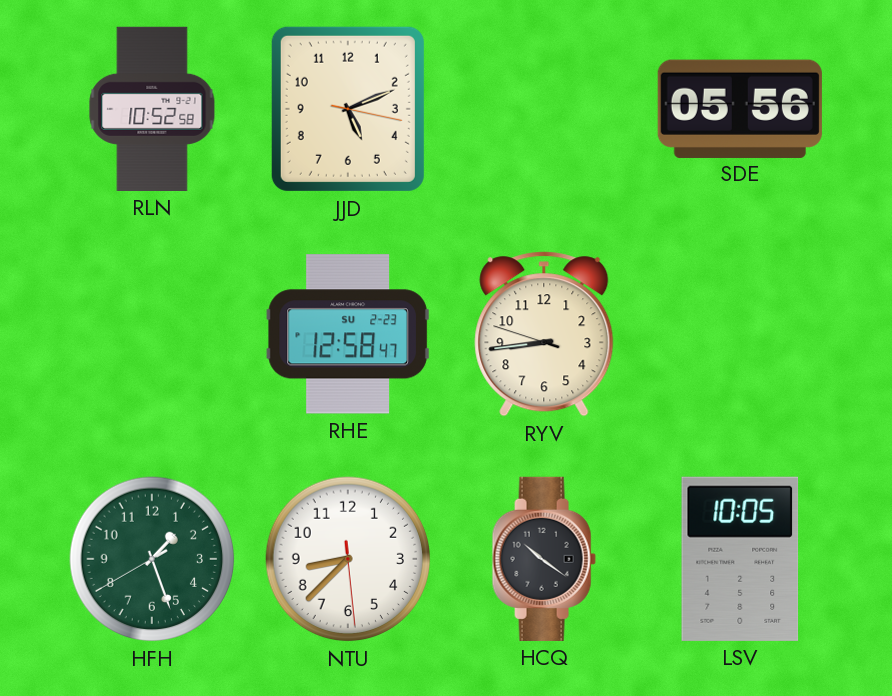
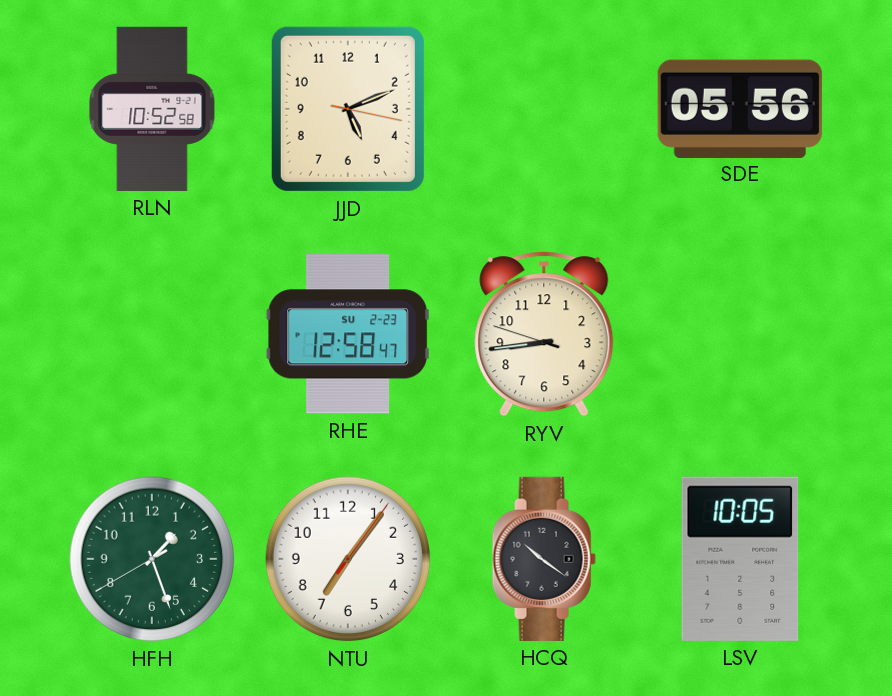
NTU: 8:37 -> 7:06 (348, 559)
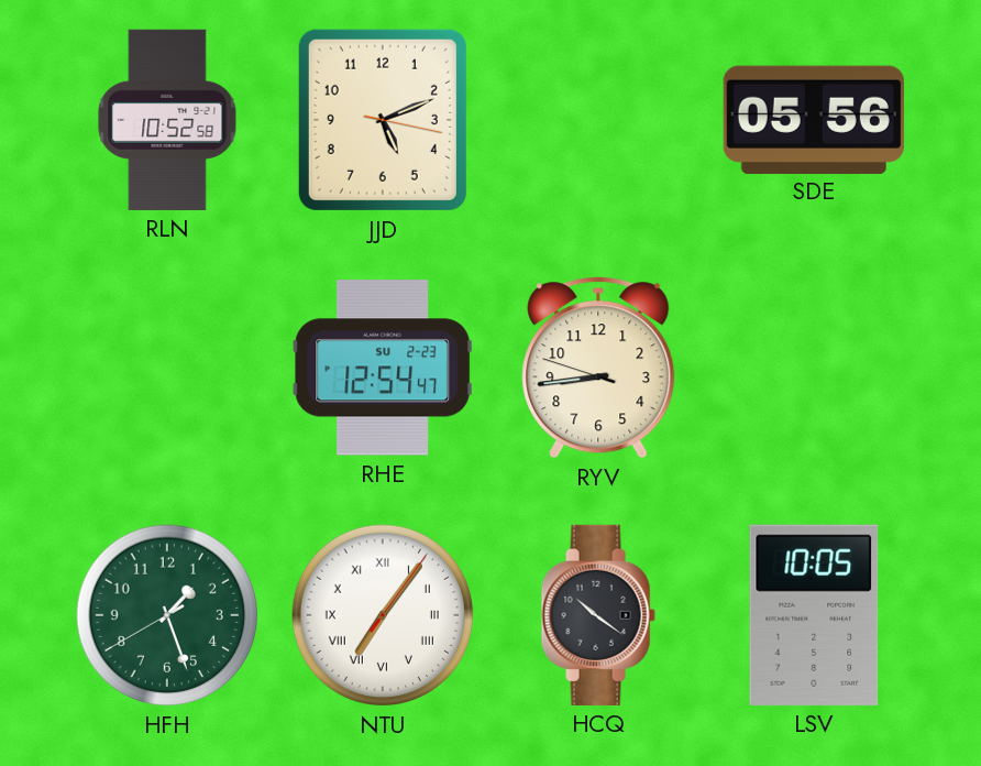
RHE: 12:58 -> 12:54 (383, 368)
NTU numerals: Arabic -> Roman (383, 615)
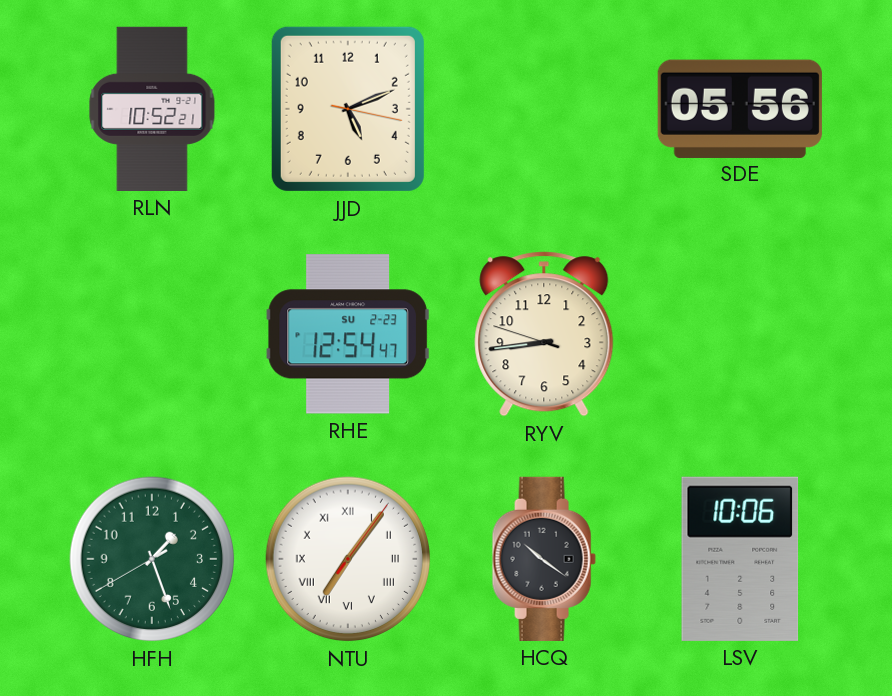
RLN: 10:52:58 -> 10:52:21 (152, 109)
LSV: 10:05 -> 10:06 (740, 559)
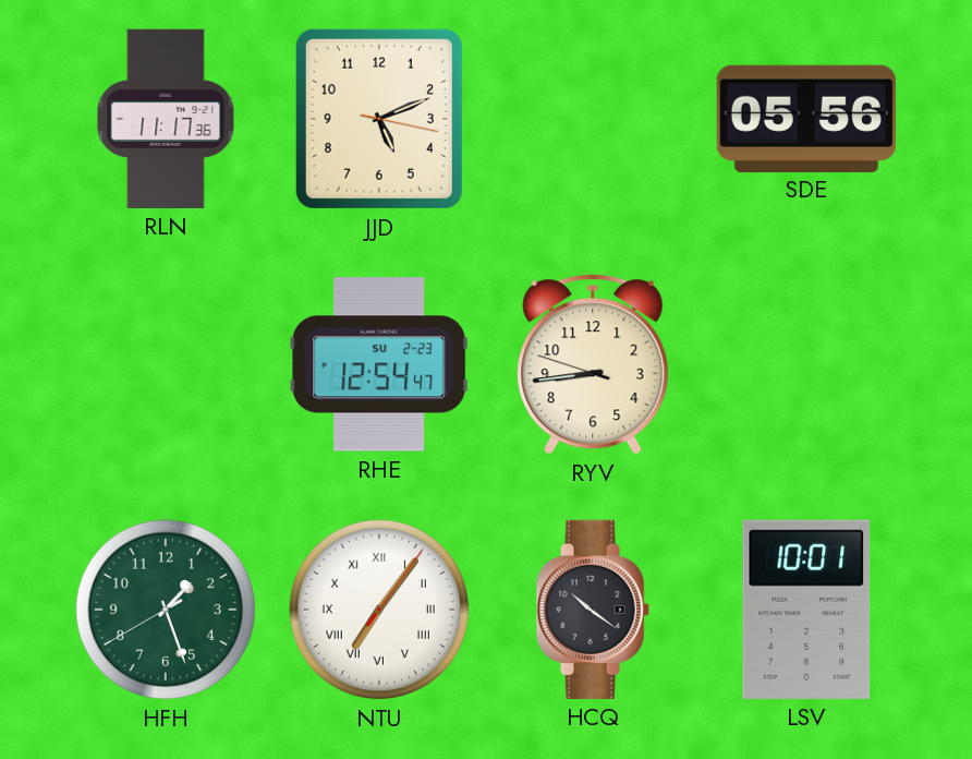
RLN: 10:52 -> 11:17 (166, 119)
LSV: 10:06 -> 10:01 (806, 610)
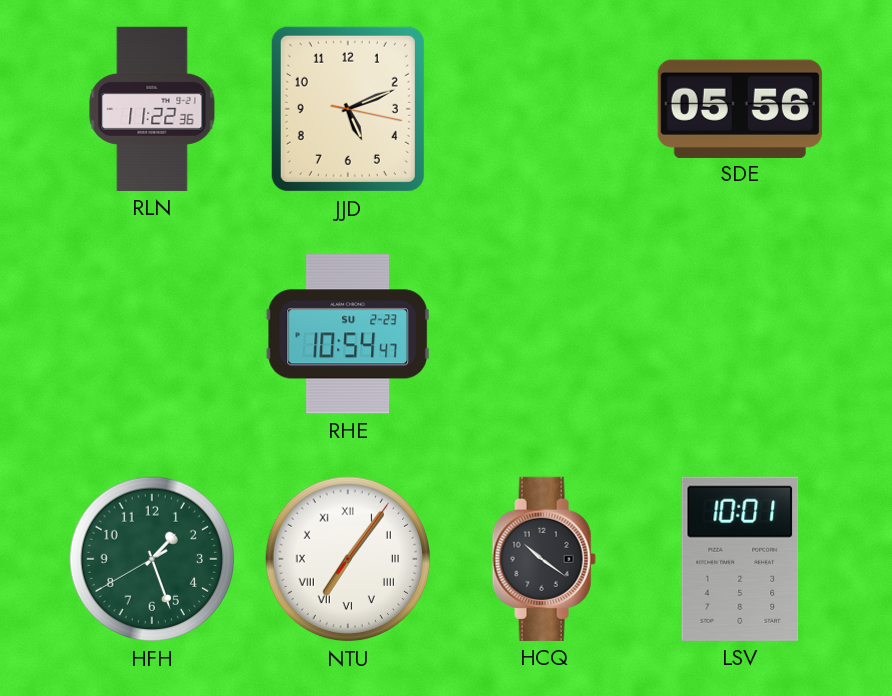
RLN: 11:17 -> 11:22 (152, 109)
RHE: 12:54 -> 10:54 (348, 334)
RYV: 8:43 -> none (593, 364)
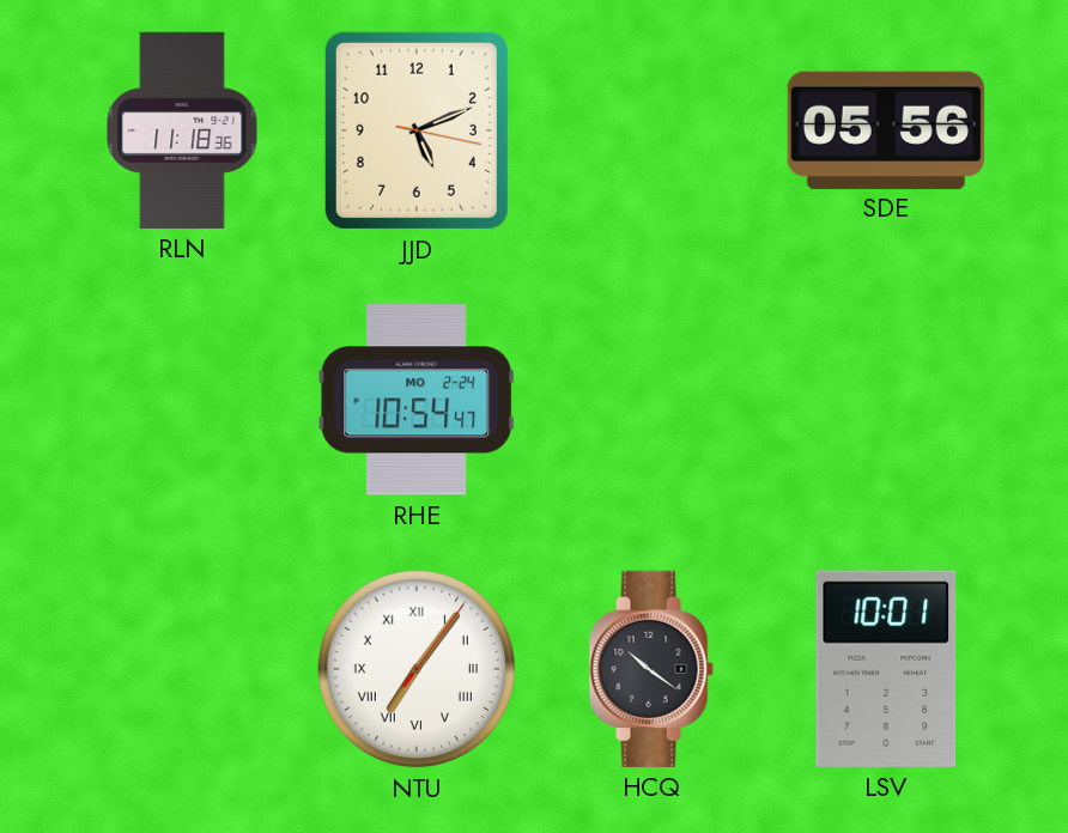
RLN: 11:22 -> 11:18 (182, 130)
RHE date: SU 2-23 -> MO 2-24 (417, 400)
HFH: 1:26 -> none (152, 559)
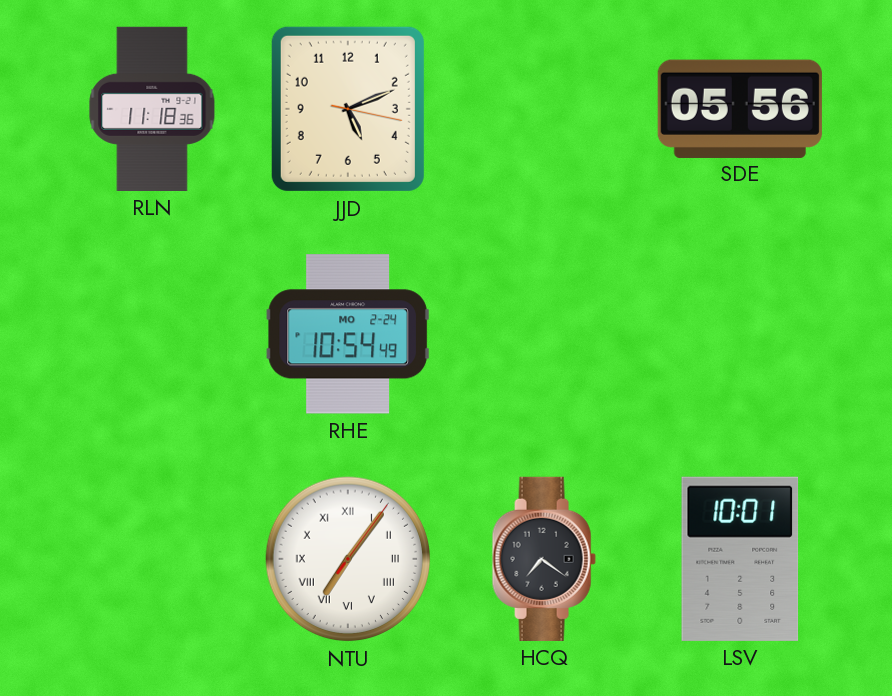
RHE: 10:54:47 -> 10:54:49 (348, 334)
HCQ: 10:21 -> 7:21 (544, 559)
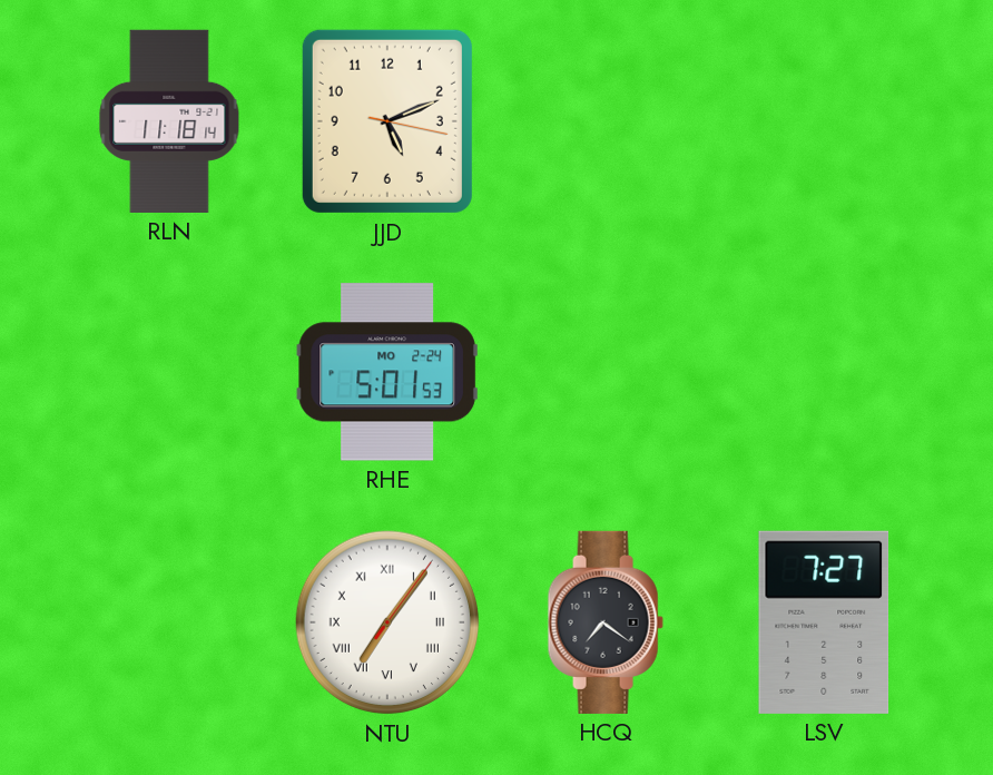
RLN: 11:18:36 -> 11:18:14 (169, 121)
SDE: 05:56 -> none (740, 108)
RHE: 10:54 -> 5:01 (387, 372)
LSV: 10:01 -> 7:27 (824, 622)
